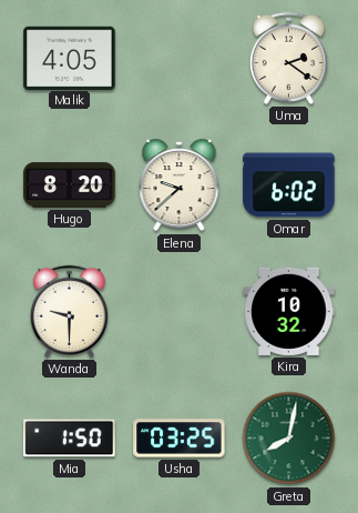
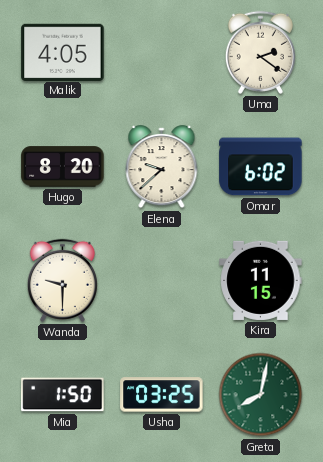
Kira: 10:32 -> 11:15 (261, 280)
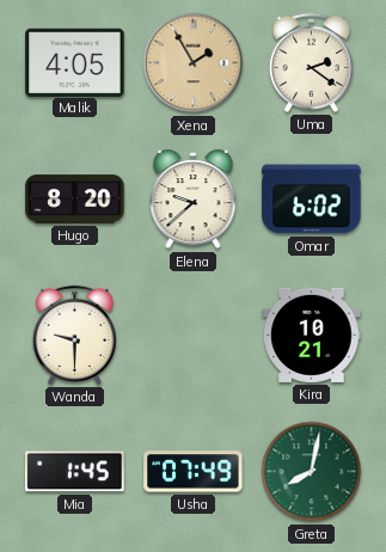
Xena: none -> 1:55 (194, 63)
Kira: 11:15 -> 10:21 (312, 335)
Mia: 1:50 -> 1:45 (75, 472)
Usha: 03:25 -> 07:49 (194, 472)
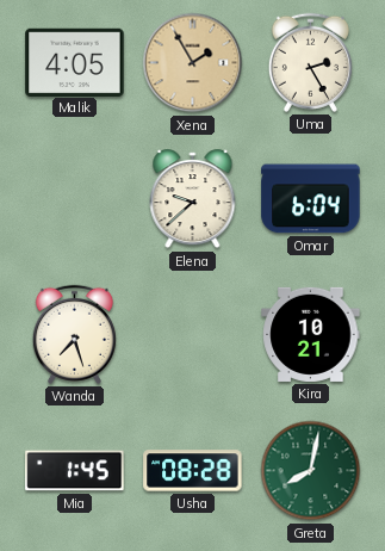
Uma: 2:21 -> 2:25 (310, 62)
Hugo: 8:20 -> none (75, 200)
Omar: 6:02 -> 6:04 (311, 199)
Wanda: 9:30 -> 7:27 (74, 334)
Usha: 07:49 -> 08:28 (193, 471)
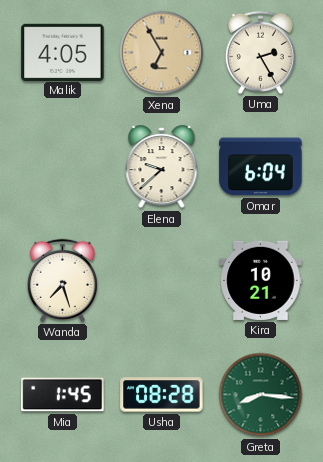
Xena: 1:55 -> 6:55 (162, 53)
Greta: 8:02 -> 8:16 (261, 395)
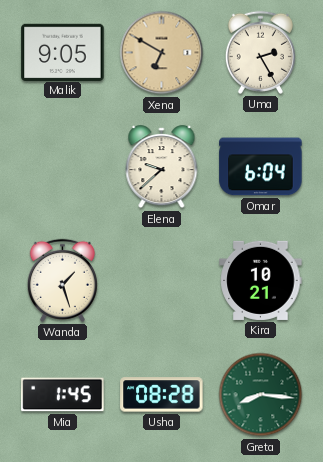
Malik: 4:05 -> 9:05 (63, 52)
Xena: 6:55 -> 6:50 (162, 53)
Wanda: 7:27 -> 1:27 (62, 280)
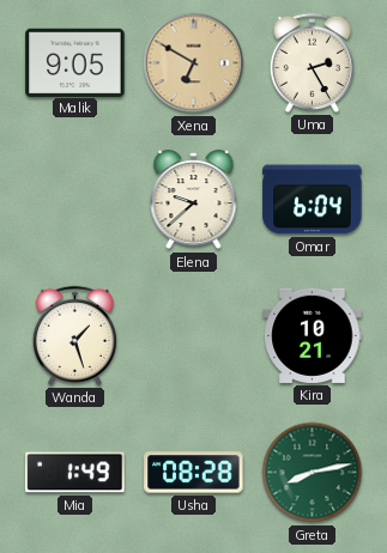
Mia: 1:45 -> 1:49 (75, 473)
Greta: 8:16 -> 8:13 (313, 473)
